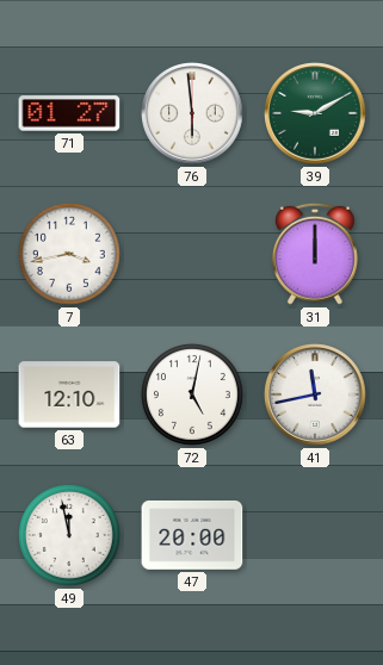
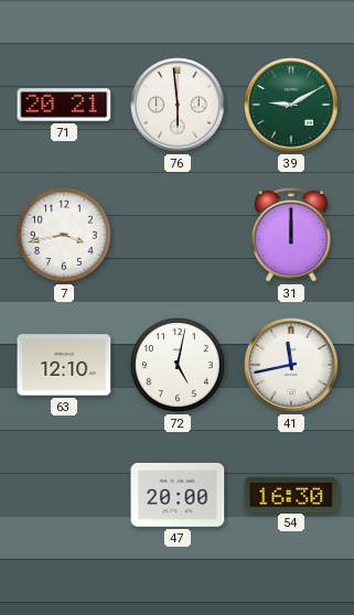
71: 01:27 -> 20:21 (64, 105)
49: 11:58 -> none (69, 535)
54: none -> 16:30 (291, 494)
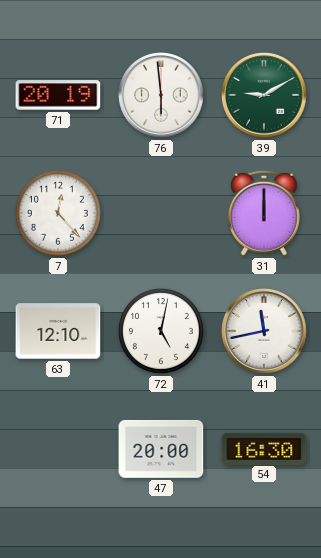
71: 20:21 -> 20:19 (58, 95)
7: 3:43 -> 12:23 (58, 213)
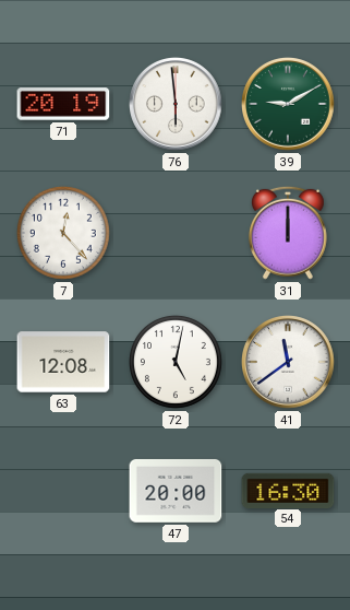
63: 12:10 -> 12:08 (63, 362)
41: 11:43 -> 11:39 (288, 362)
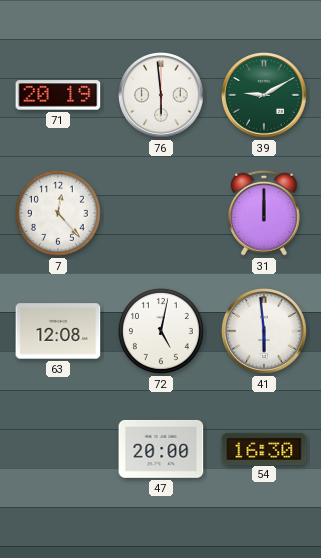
41: 11:39 -> 5:59 (264, 331)
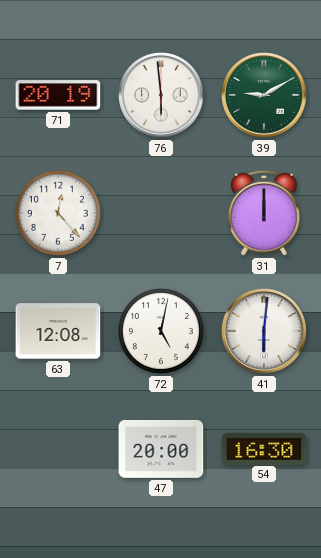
41: 5:59 -> 6:01 (264, 331)
